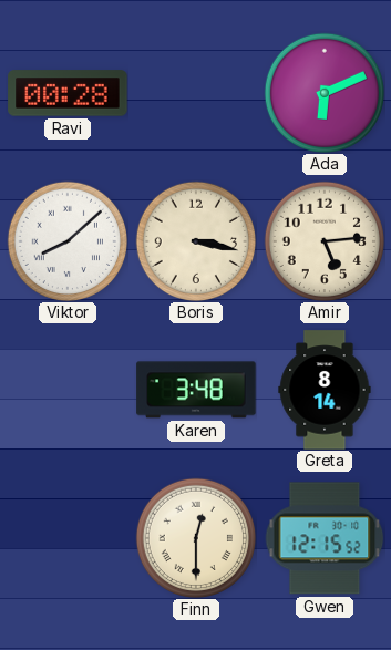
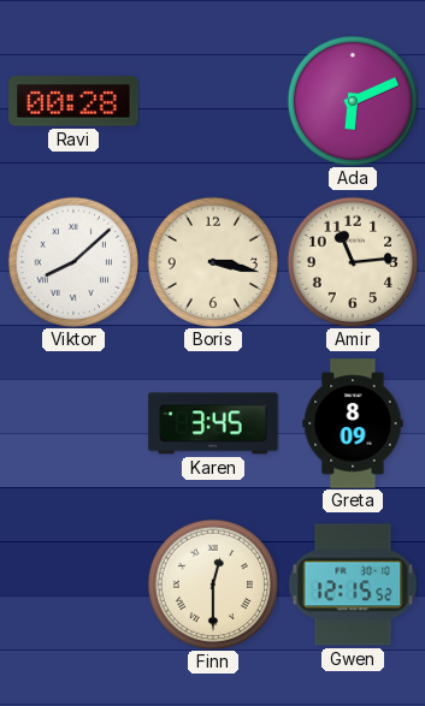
Amir: 5:14 -> 11:14 (352, 261)
Karen: 3:48 -> 3:45 (213, 423)
Greta: 8:14 -> 8:09 (353, 423)
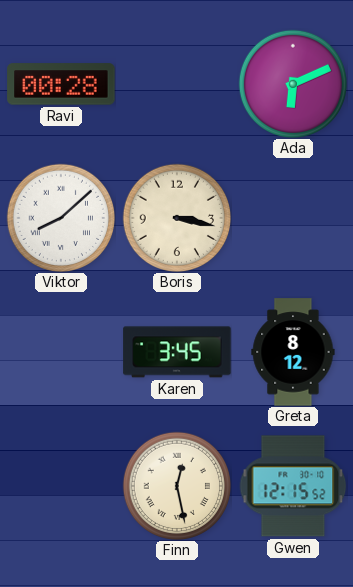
Amir: 11:14 -> none (352, 261)
Greta: 8:09 -> 8:12 (293, 352)
Finn: 12:30 -> 12:28 (176, 485)
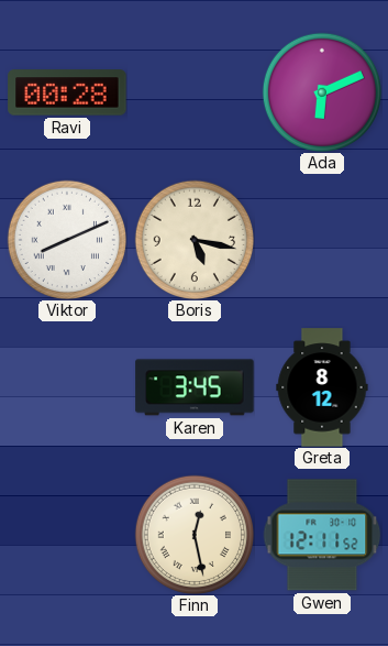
Viktor: 8:08 -> 8:11 (66, 239)
Boris: 3:17 -> 5:17 (193, 239)
Gwen: 12:15 -> 12:11 (322, 535)
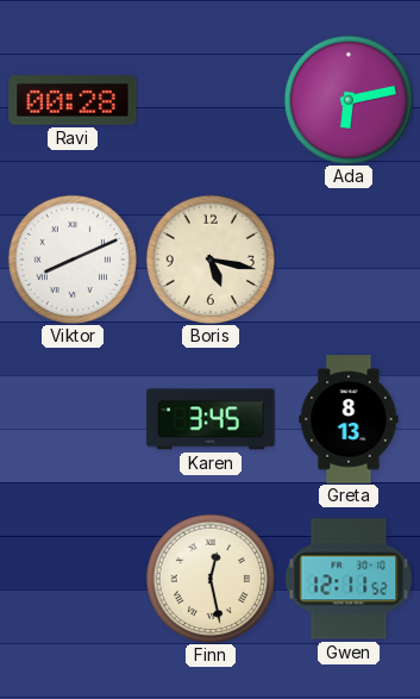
Ada: 6:11 -> 6:13 (347, 99)
Greta: 8:12 -> 8:13 (349, 419)
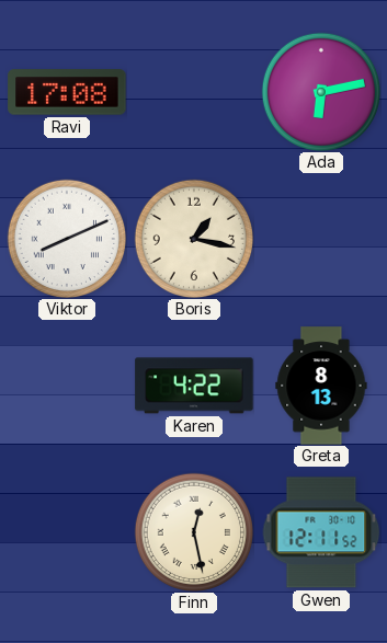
Ravi: 00:28 -> 17:08 (67, 92)
Boris: 5:17 -> 1:17 (193, 238)
Karen: 3:45 -> 4:22 (194, 386)
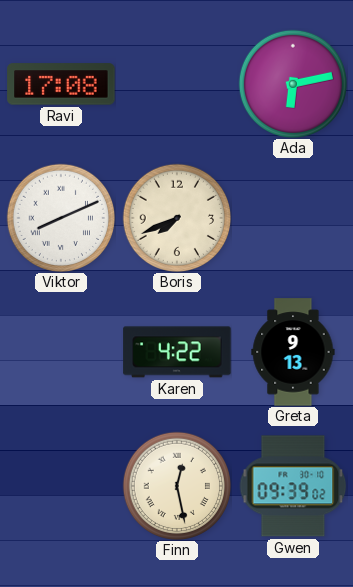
Boris: 1:17 -> 7:41 (176, 217)
Greta: 8:13 -> 9:13 (293, 352)
Gwen: 12:11 -> 09:39 (293, 486)
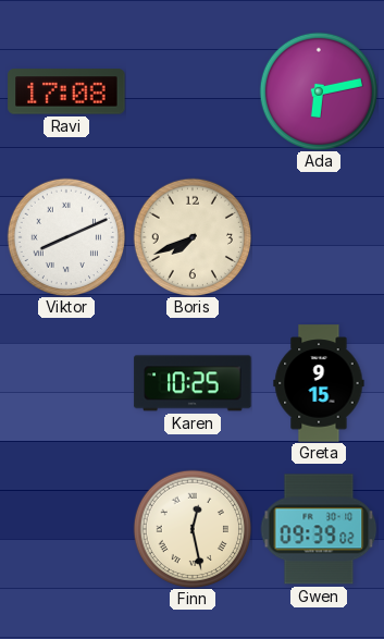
Karen: 4:22 -> 10:25 (193, 383)
Greta: 9:13 -> 9:15 (319, 383)
